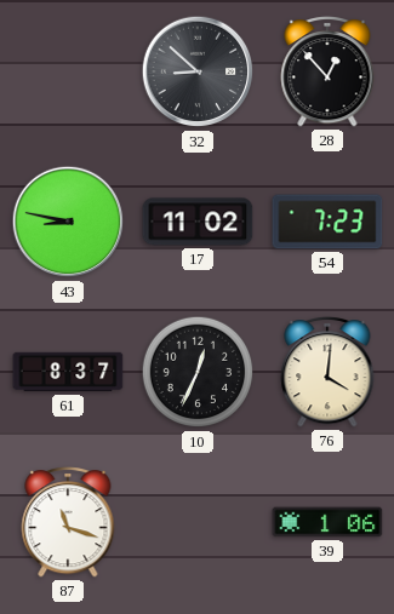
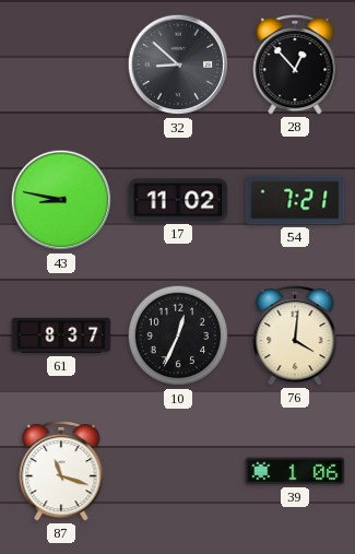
54: 7:23 -> 7:21 (295, 200)
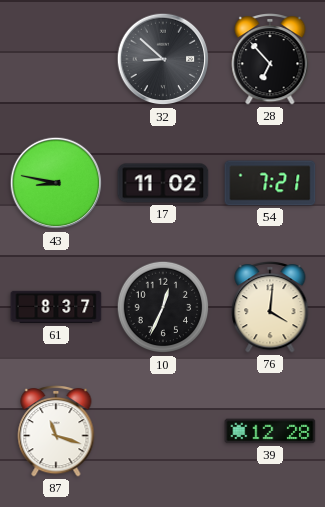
28: 12:53 -> 6:53 (270, 59)
39: 1:06 -> 12:28 (270, 431)
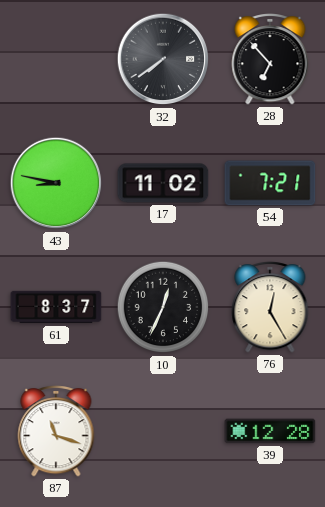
32: 8:52 -> 7:39 (163, 59)
76: 4:01 -> 12:25 (270, 307)
